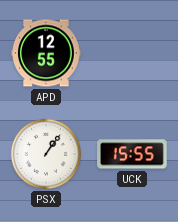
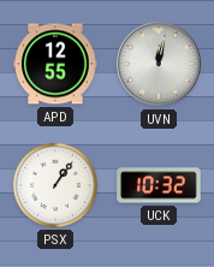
UVN: none -> 12:02 (159, 64)
UCK: 15:55 -> 10:32 (159, 185)
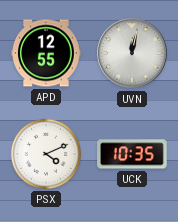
PSX: 1:06 -> 4:11 (46, 154)
UCK: 10:32 -> 10:35 (132, 154)
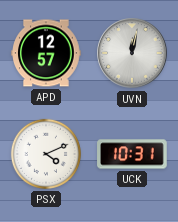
APD: 12:55 -> 12:57 (46, 53)
UCK: 10:35 -> 10:31 (132, 154)
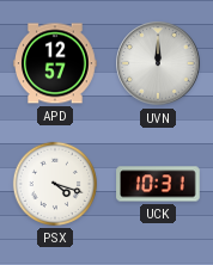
UVN: 12:02 -> 12:00 (158, 63)
PSX: 4:11 -> 4:18 (55, 184)
